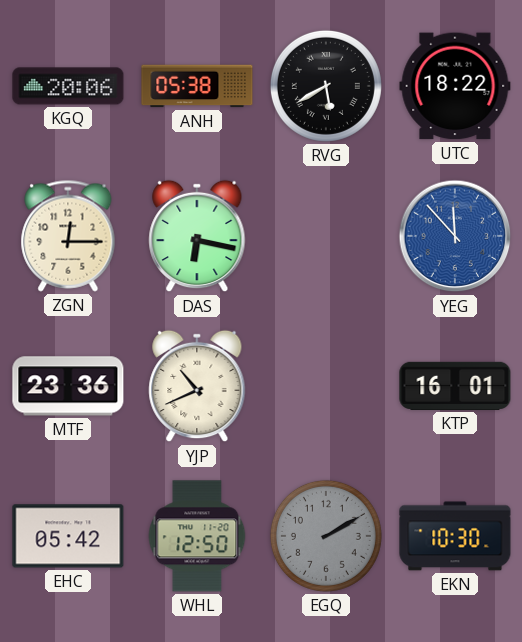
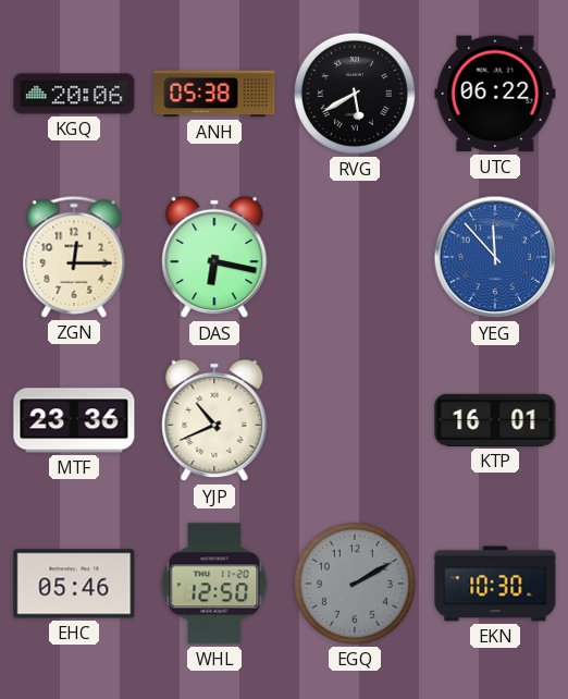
UTC: 18:22 -> 06:22 (495, 94)
EHC: 05:42 -> 05:46 (74, 584)
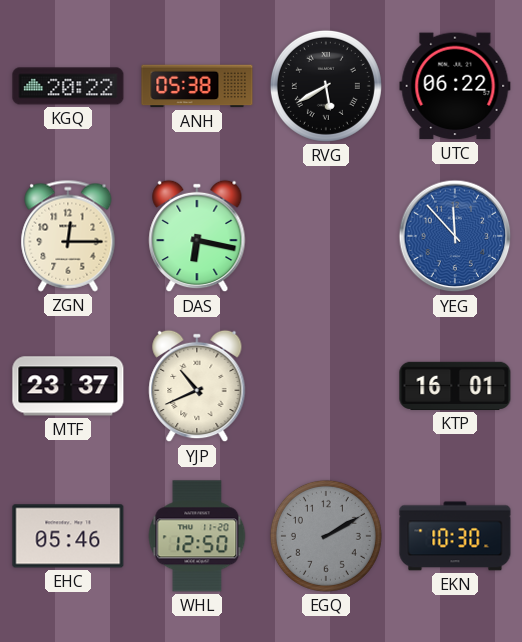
KGQ: 20:06 -> 20:22 (68, 86)
MTF: 23:36 -> 23:37 (68, 386)
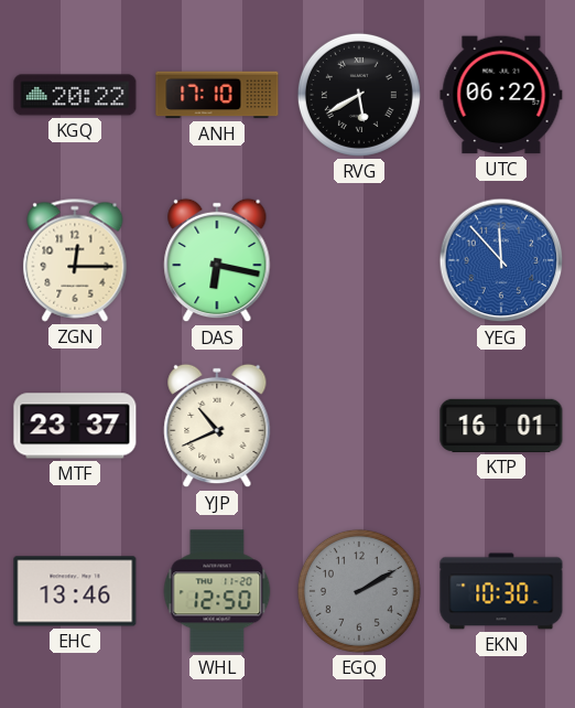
ANH: 05:38 -> 17:10 (217, 95)
EHC: 05:46 -> 13:46 (75, 591)
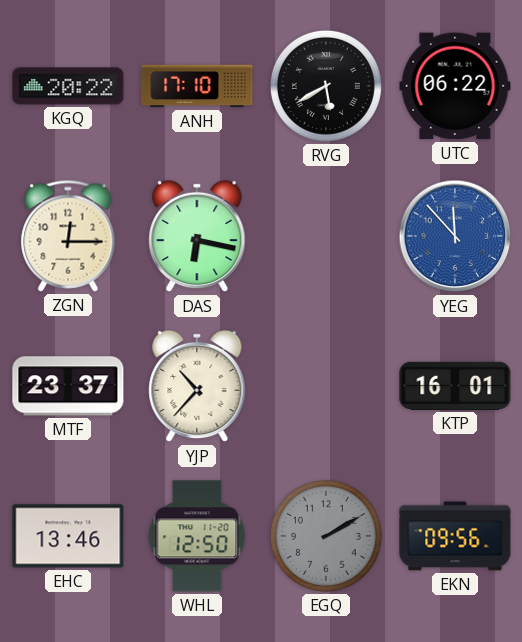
YJP: 10:41 -> 10:37 (197, 386)
EKN: 10:30 -> 09:56 (455, 536)
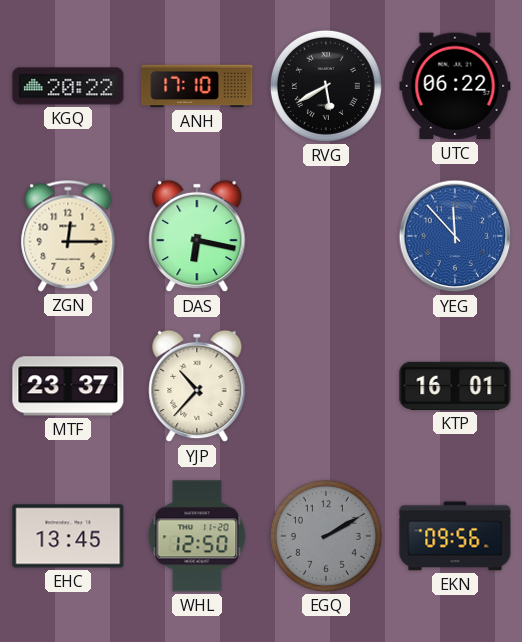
EHC: 13:46 -> 13:45 (68, 536)
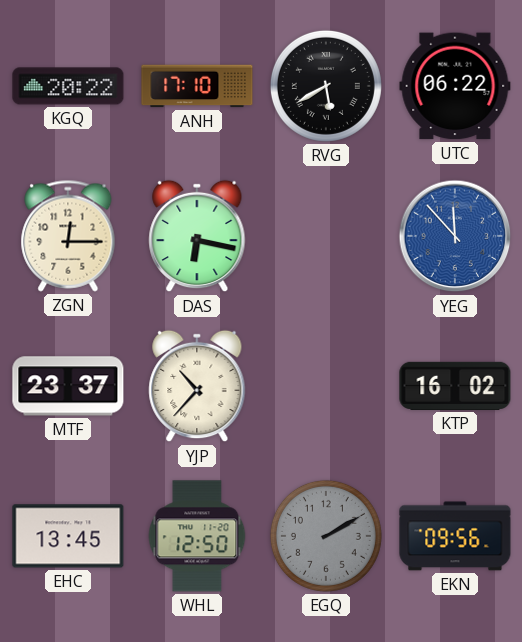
KTP: 16:01 -> 16:02 (455, 386)
